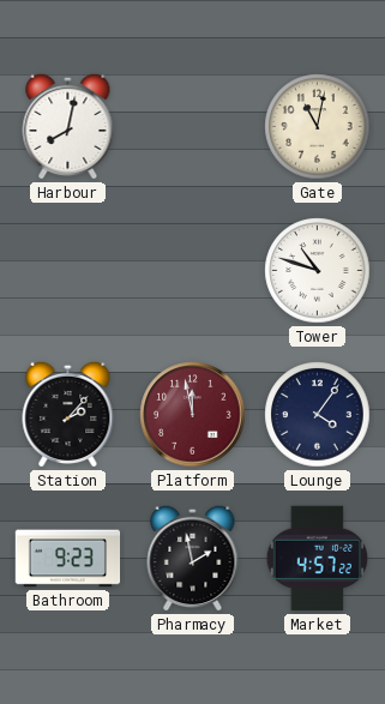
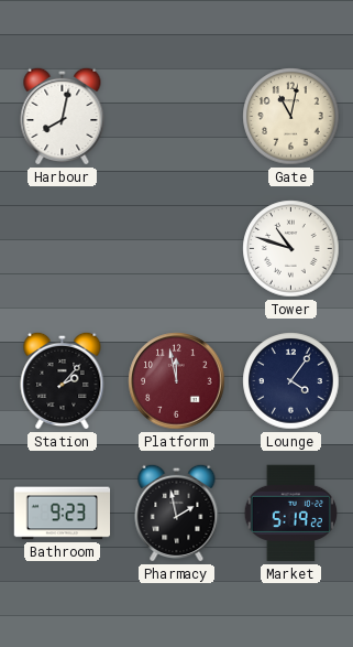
Market: 4:57 -> 5:19 (290, 514)
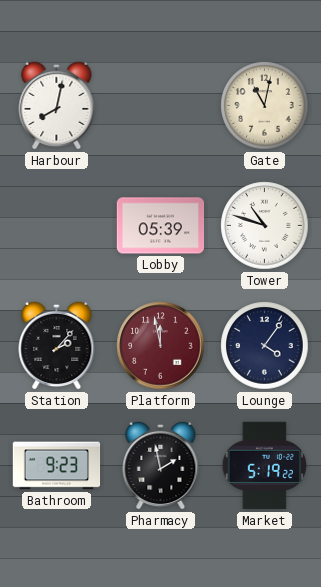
Lobby: none -> 05:39 (161, 226)
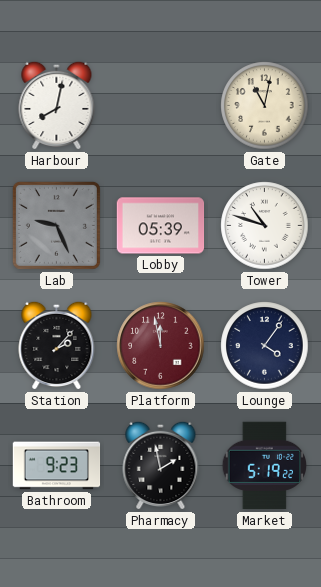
Lab: none -> 9:26 (56, 225)
